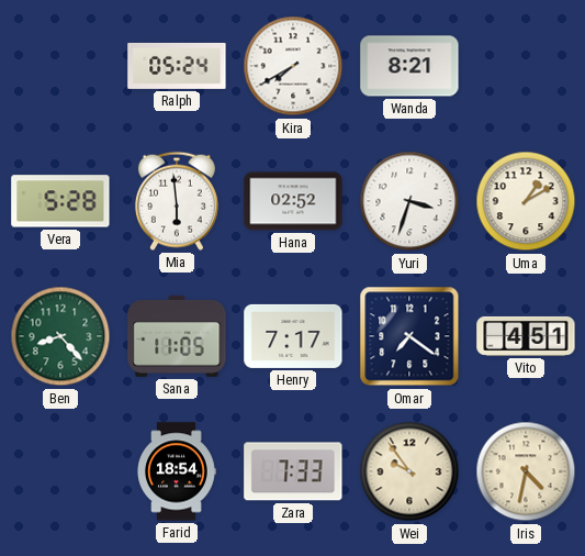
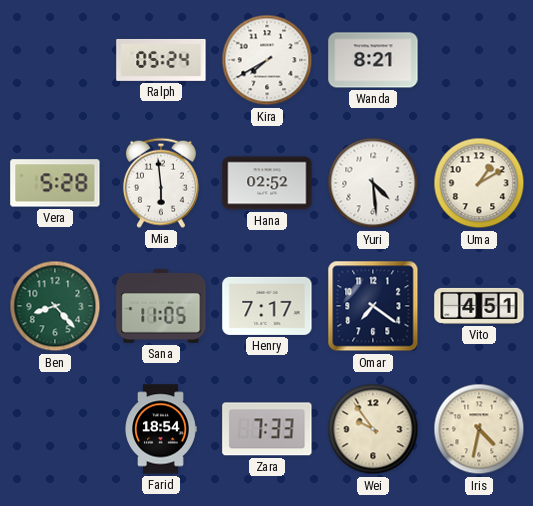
Yuri: 3:33 -> 4:29 (373, 183)
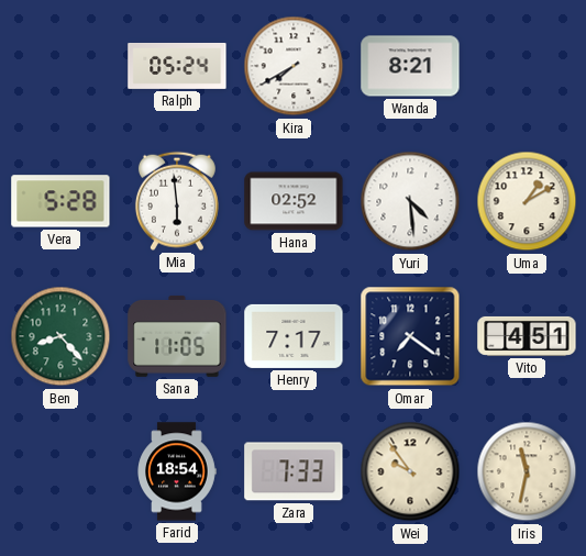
Iris: 4:32 -> 11:32 (527, 471)
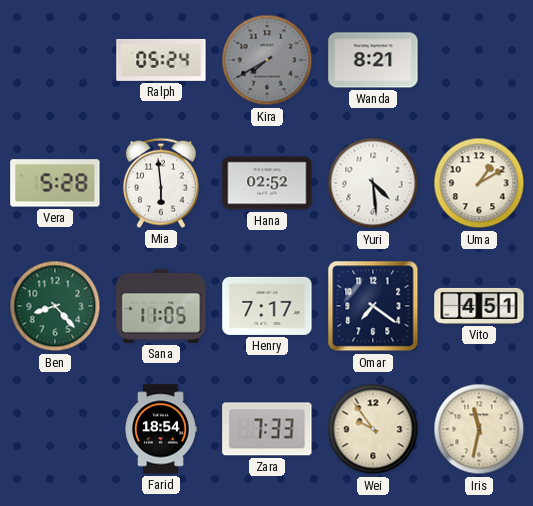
Kira dial: white -> grey (267, 60)
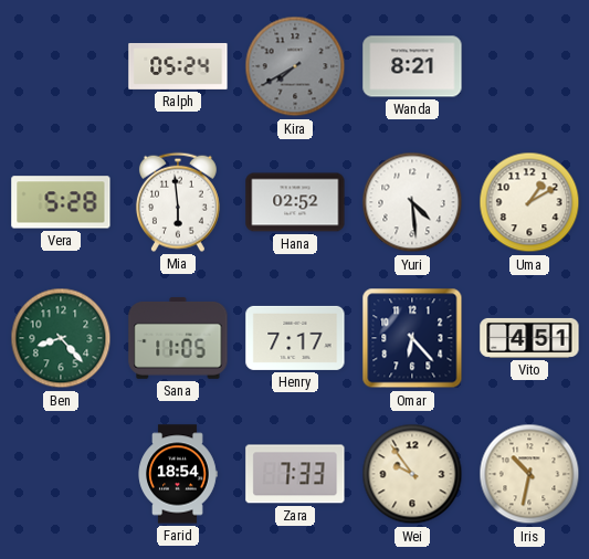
Omar: 7:21 -> 6:23 (412, 338)
Iris: 11:32 -> 10:32 (529, 474)
